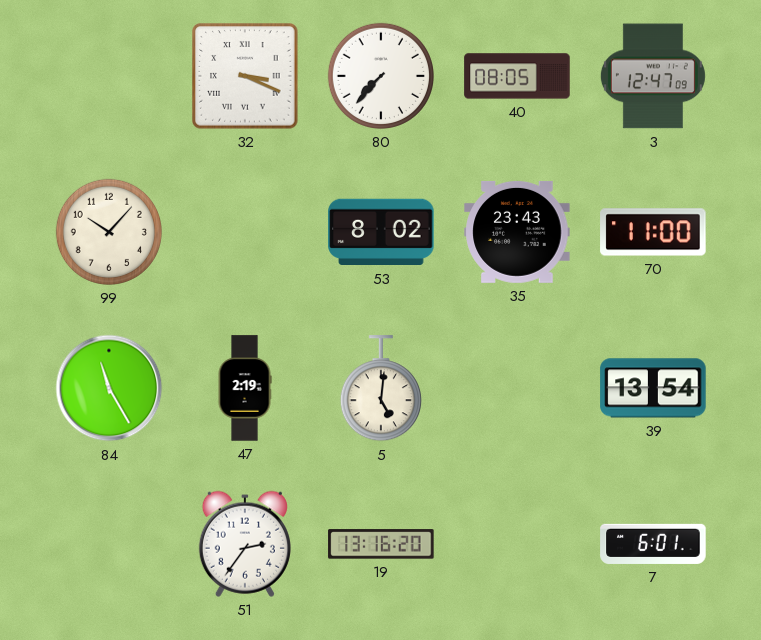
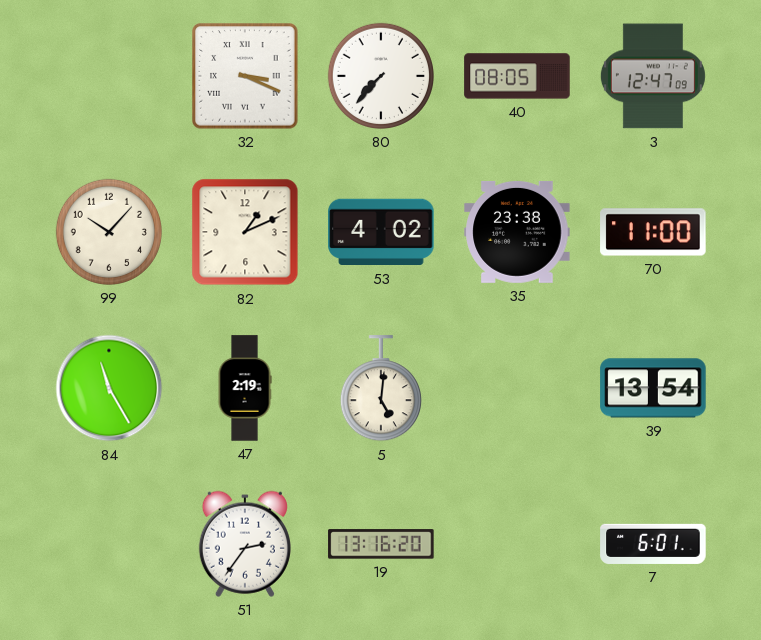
82: none -> 1:11 (245, 232)
53: 8:02 -> 4:02 (381, 232)
35: 23:43 -> 23:38 (517, 232)
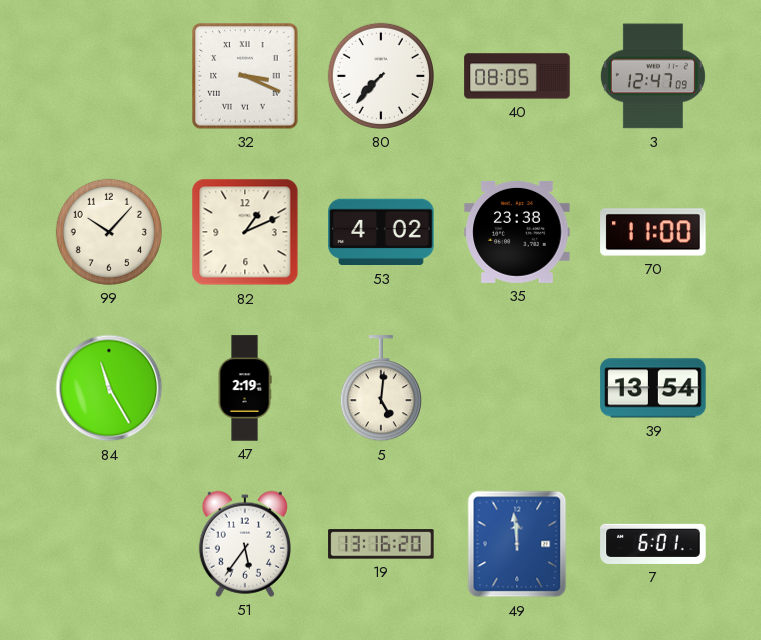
51: 2:36 -> 5:36 (245, 544)
49: none -> 11:59 (517, 544)
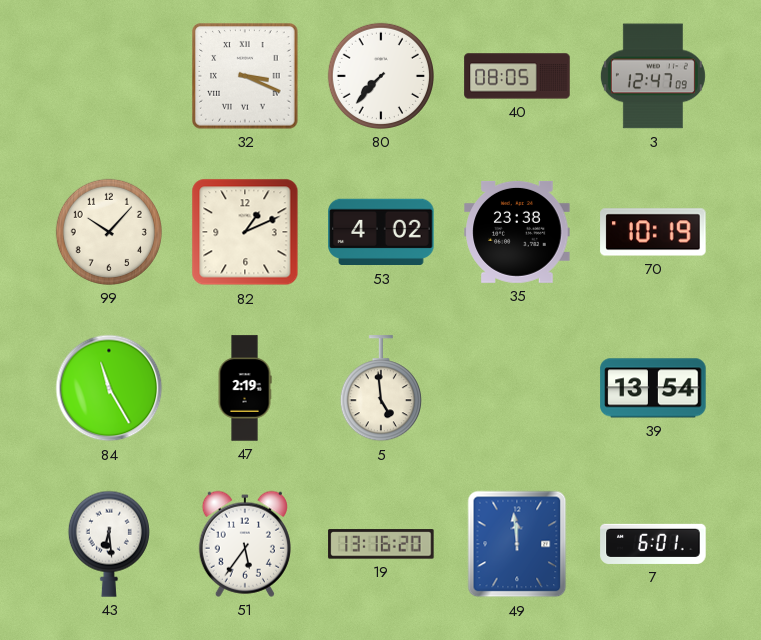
70: 11:00 -> 10:19 (653, 232)
5: 5:01 -> 4:59 (381, 389)
43: none -> 6:29 (109, 544)
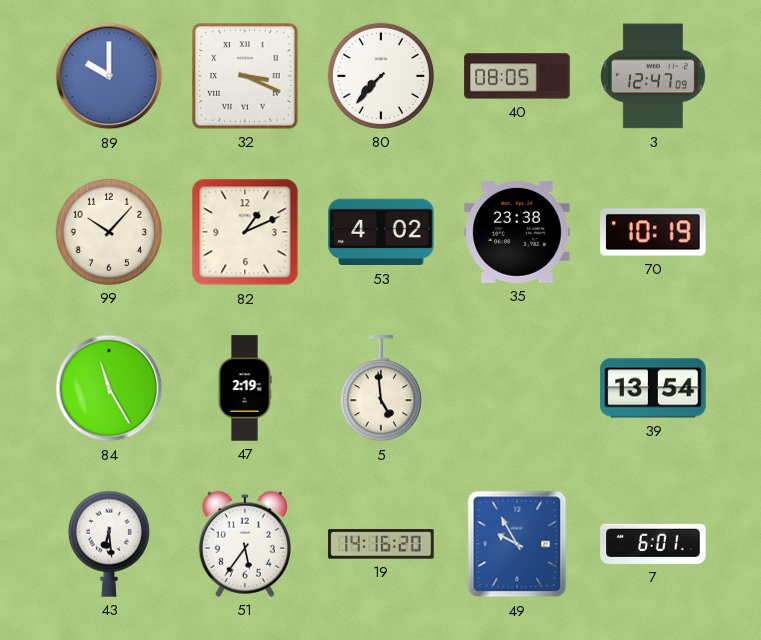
89: none -> 10:00 (109, 76)
19: 13:16 -> 14:16 (381, 544)
49: 11:59 -> 9:55 (517, 544)
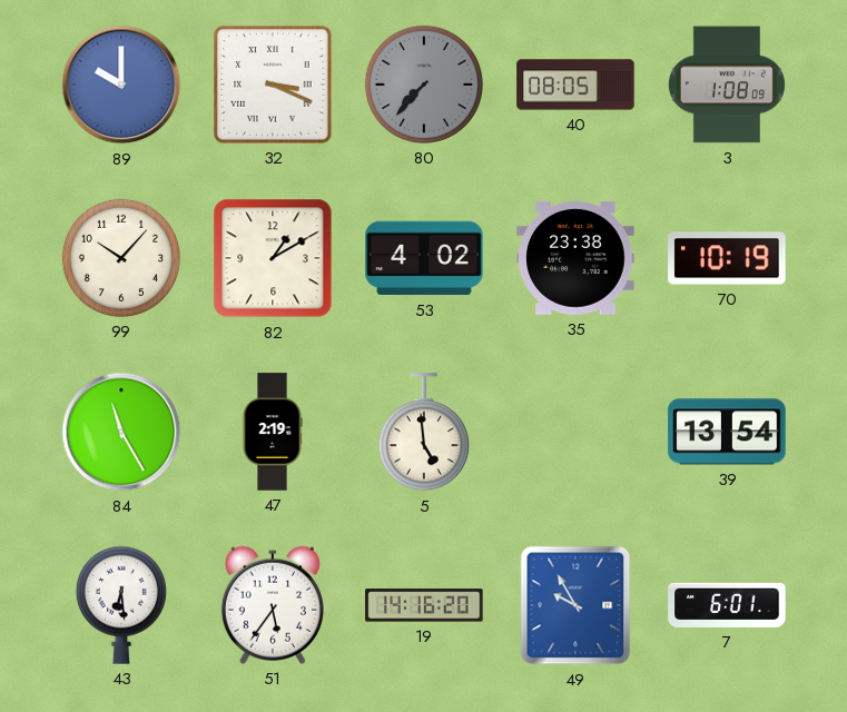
80 dial: white -> grey (424, 85)
3: 12:47 -> 1:08 (727, 85)
82: 1:11 -> 1:10 (273, 258)
